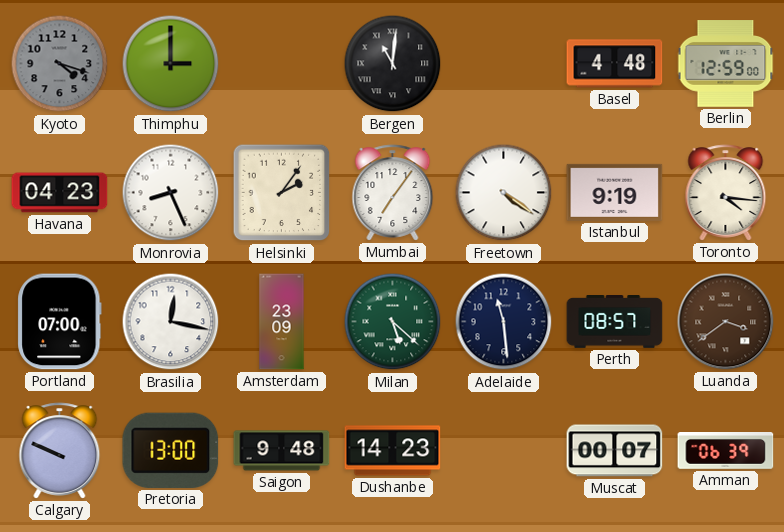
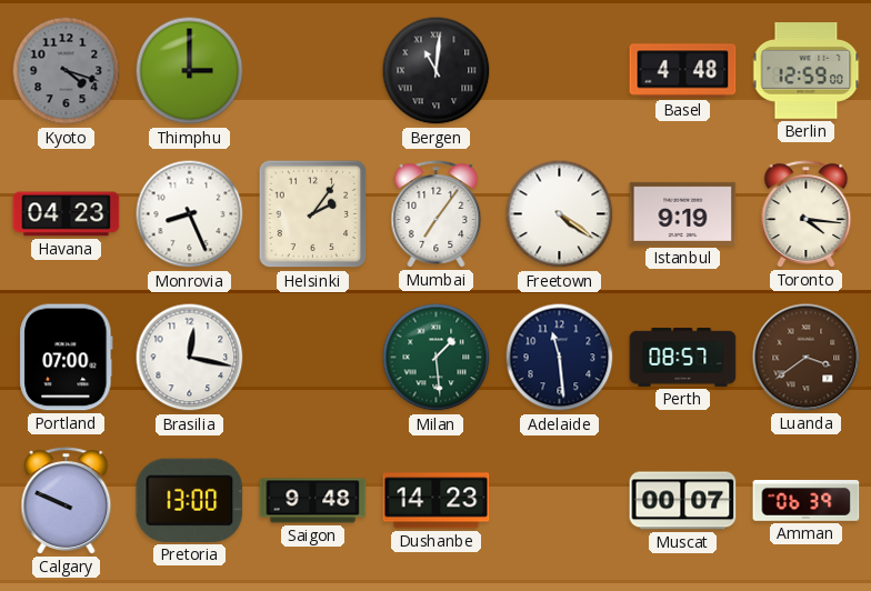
Amsterdam: 23:09 -> none (282, 322)
Milan: 5:22 -> 1:29 (437, 358)
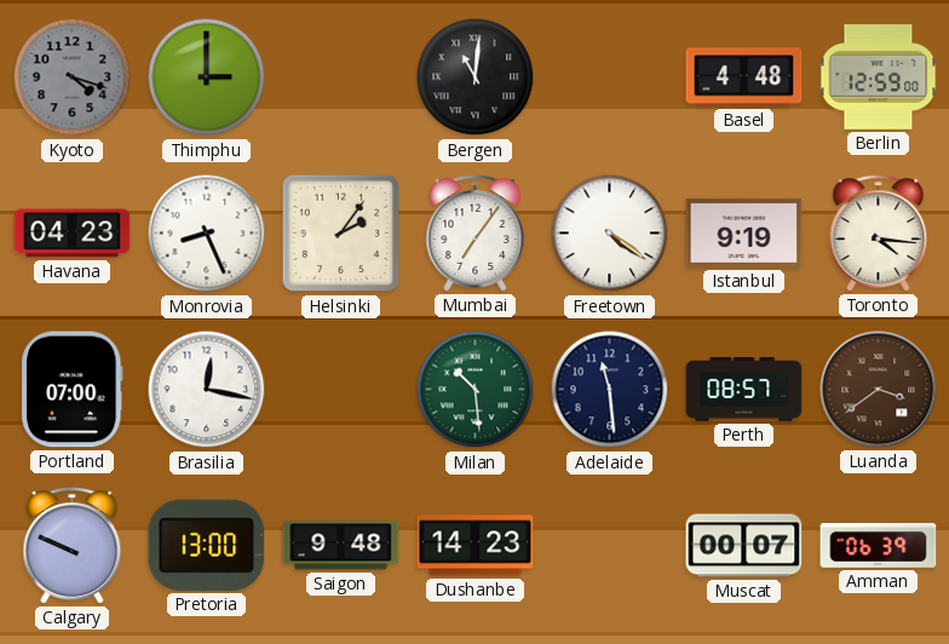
Milan: 1:29 -> 10:29 (476, 390)
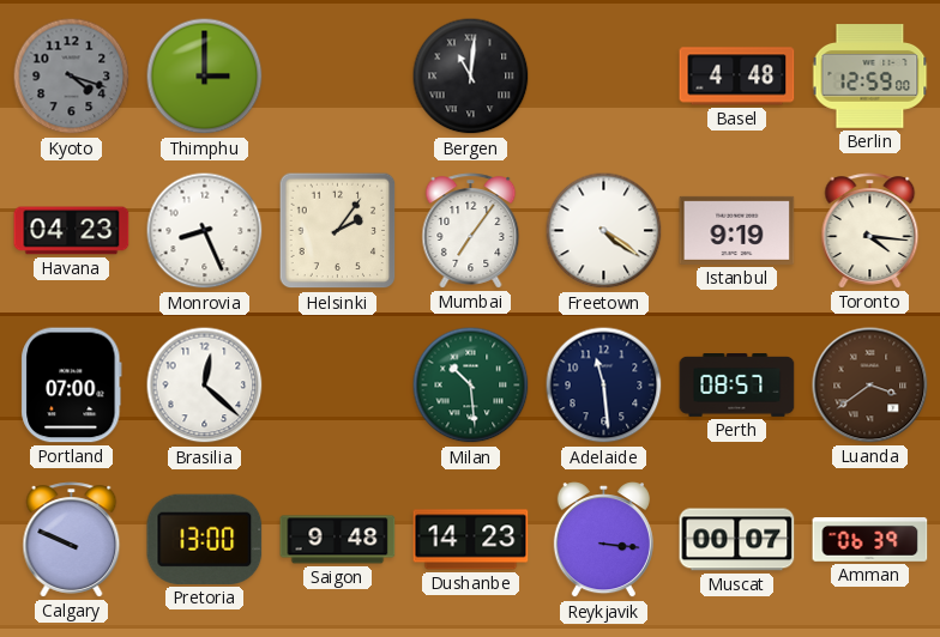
Brasilia: 12:17 -> 12:22 (205, 386)
Reykjavik: none -> 3:16 (603, 540)
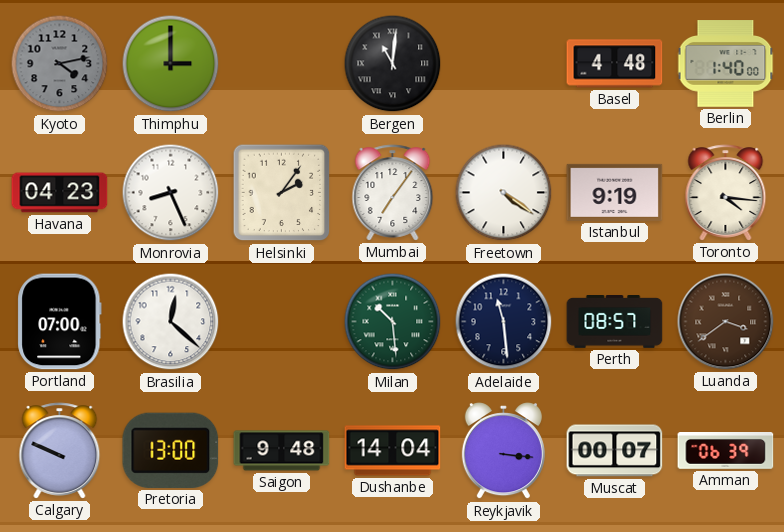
Kyoto: 4:18 -> 4:13 (60, 64)
Berlin: 12:59 -> 1:40 (726, 64)
Dushanbe: 14:23 -> 14:04 (393, 451)
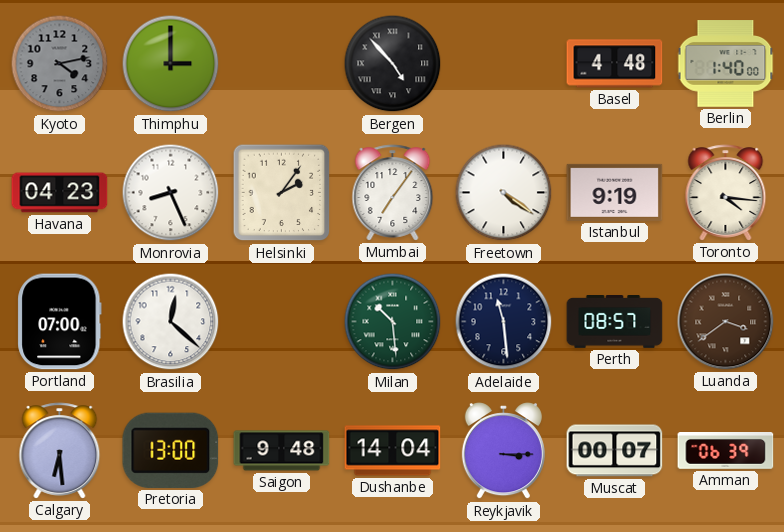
Bergen: 11:01 -> 4:53 (393, 64)
Calgary: 9:49 -> 6:29 (60, 451)
Reykjavik: 3:16 -> 3:15 (503, 451)
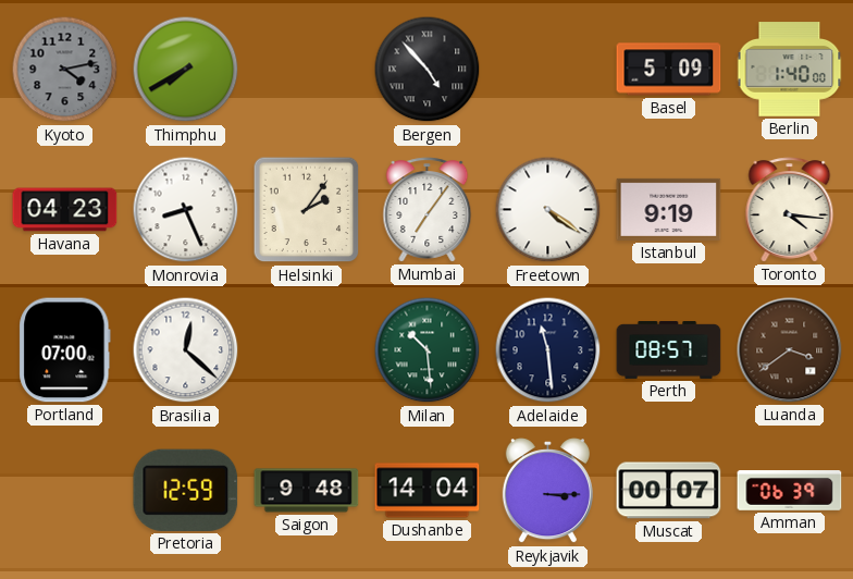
Thimphu: 3:00 -> 7:40 (186, 70)
Basel: 4:48 -> 5:09 (669, 70)
Calgary: 6:29 -> none (60, 451)
Pretoria: 13:00 -> 12:59 (186, 490)
